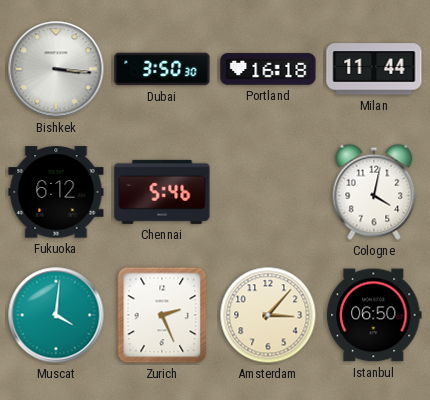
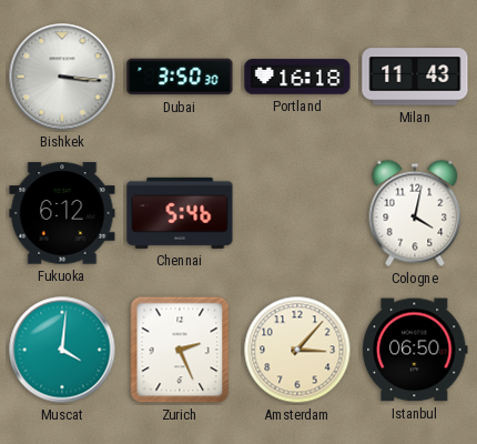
Milan: 11:44 -> 11:43 (415, 77)
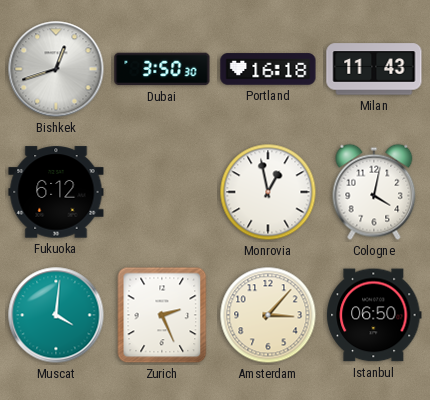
Bishkek: 3:16 -> 12:42 (56, 69)
Chennai: 5:46 -> none (180, 213)
Monrovia: none -> 12:58 (268, 192)
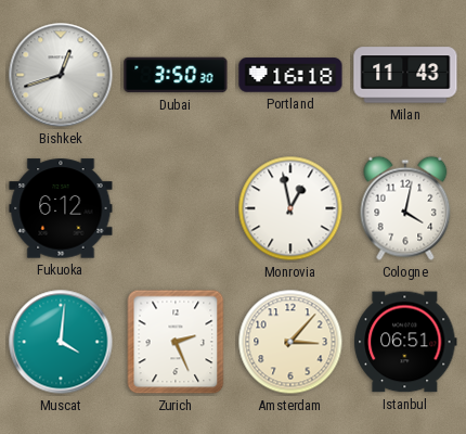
Istanbul: 06:50 -> 06:51 (405, 342)
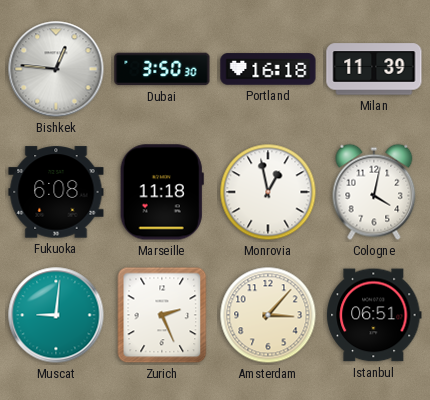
Bishkek: 12:42 -> 12:46 (56, 69)
Milan: 11:43 -> 11:39 (374, 69)
Fukuoka: 6:12 -> 6:08 (56, 192)
Marseille: none -> 11:18 (162, 192)
Muscat: 4:01 -> 9:01 (56, 315)
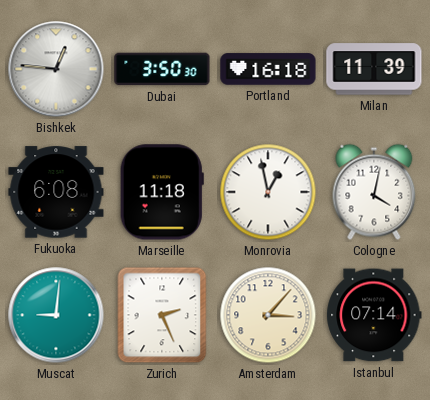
Istanbul: 06:51 -> 07:14 (374, 315)
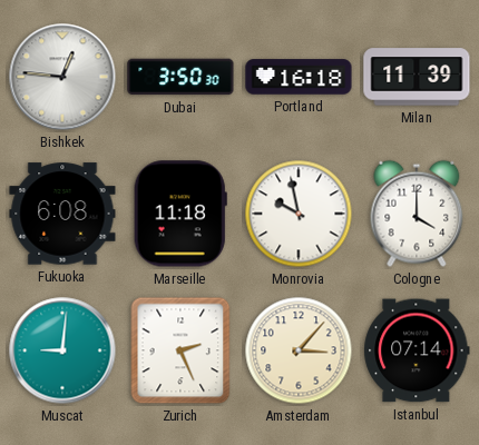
Monrovia: 12:58 -> 9:58 (299, 214)
Cologne: 4:02 -> 4:00 (417, 214)
